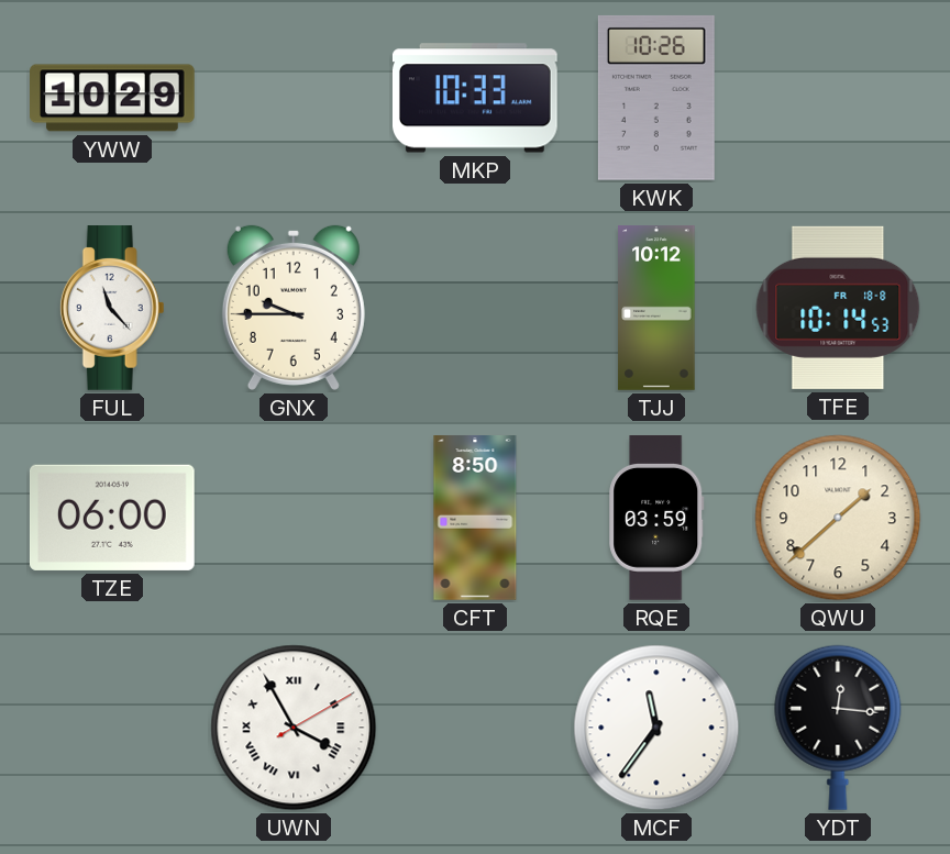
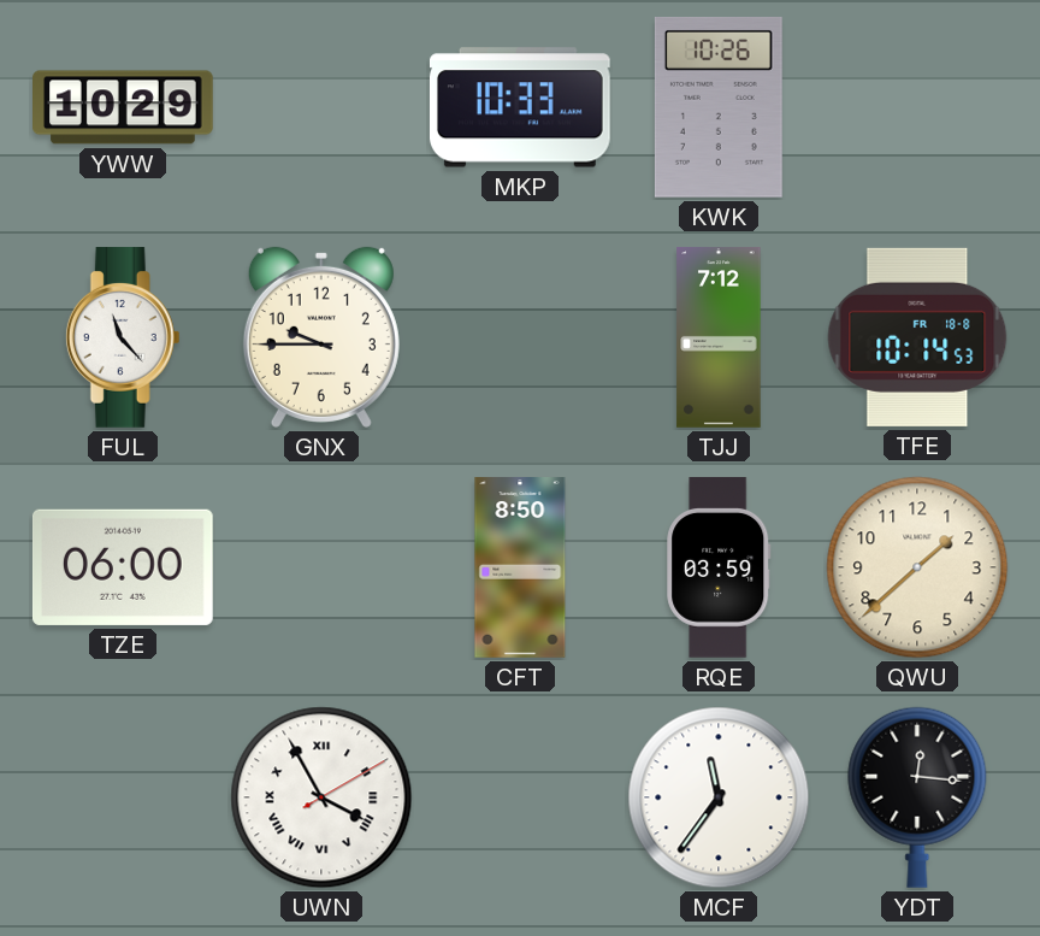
TJJ: 10:12 -> 7:12 (719, 337)
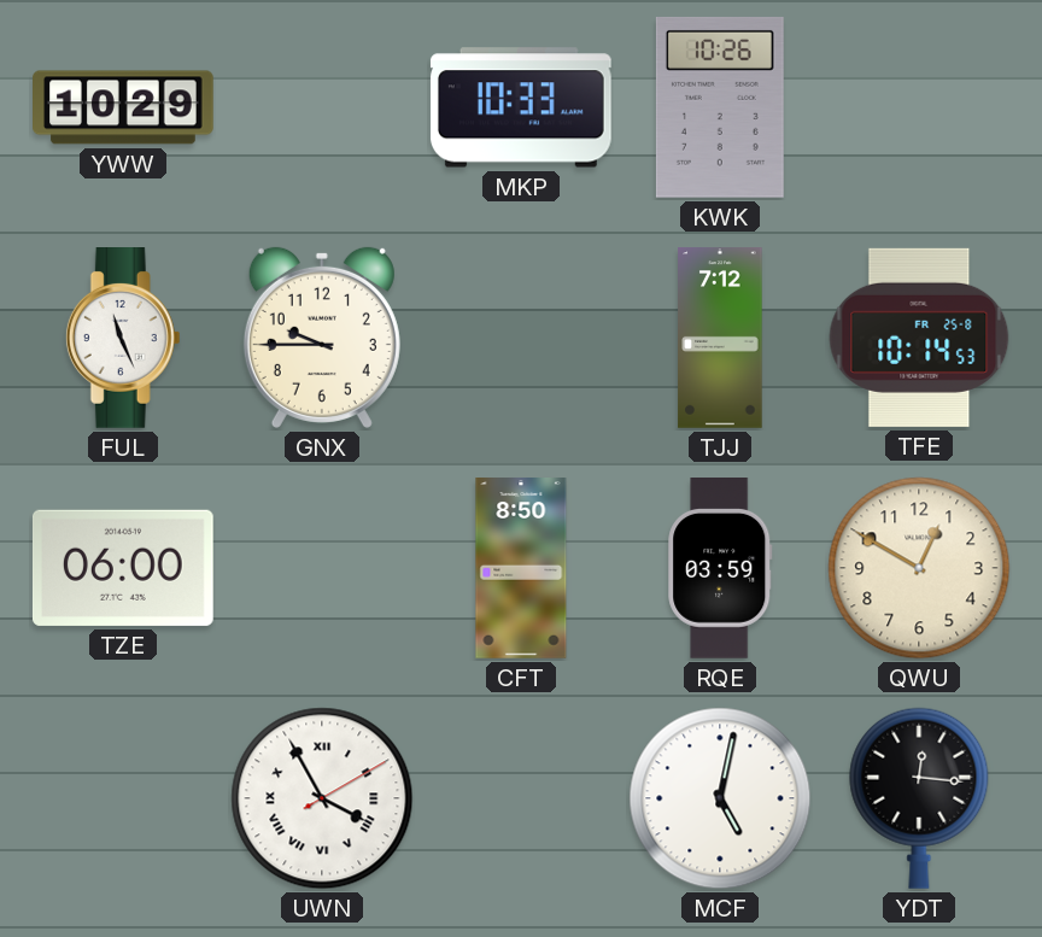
FUL: 11:23 -> 11:26 (123, 339)
TFE date: FR 18-8 -> FR 25-8 (919, 338)
QWU: 1:38 -> 12:50 (919, 568)
MCF: 11:36 -> 5:02 (720, 798)
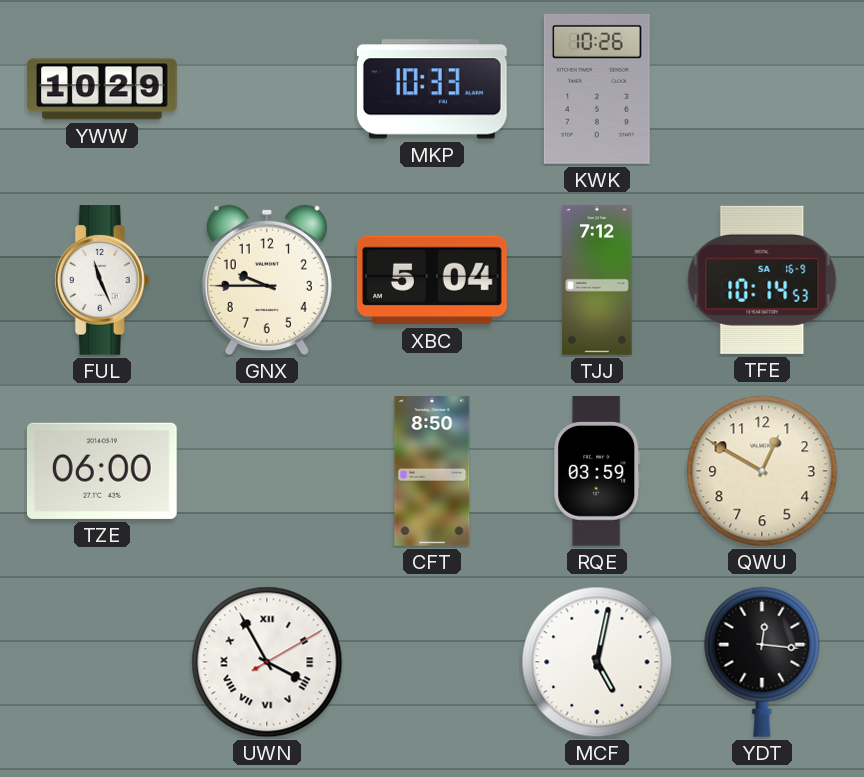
XBC: none -> 5:04 (432, 280)
TFE date: FR 25-8 -> SA 16-9 (762, 280)
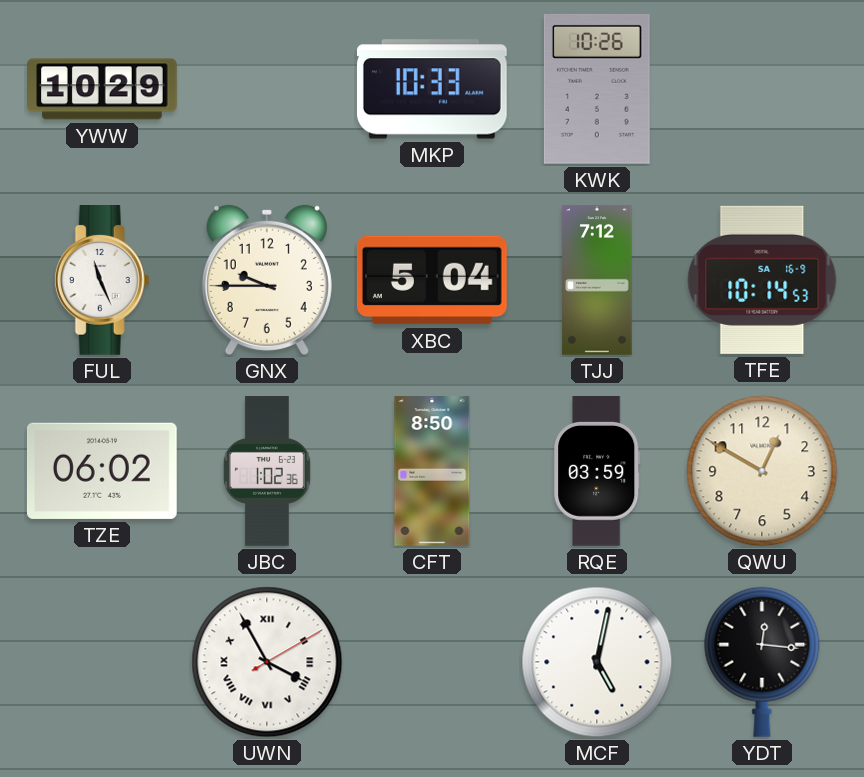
TZE: 06:00 -> 06:02 (102, 471)
JBC: none -> 1:02 (267, 471)
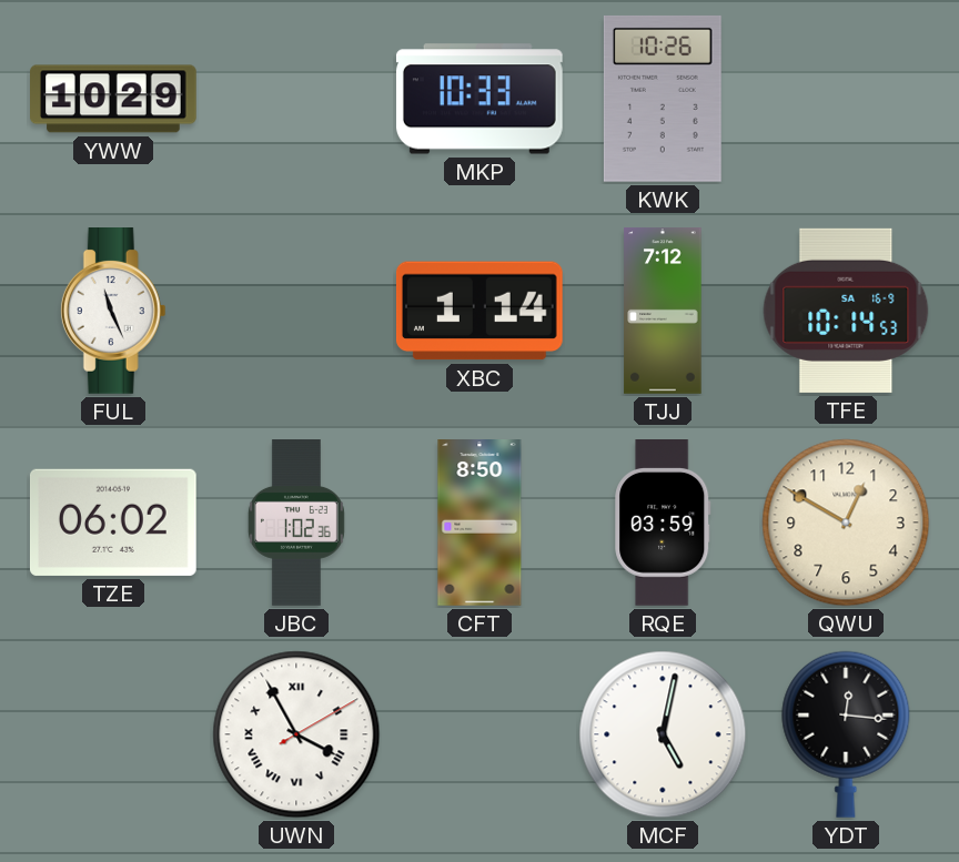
GNX: 9:45 -> none (267, 280)
XBC: 5:04 -> 1:14 (479, 311)
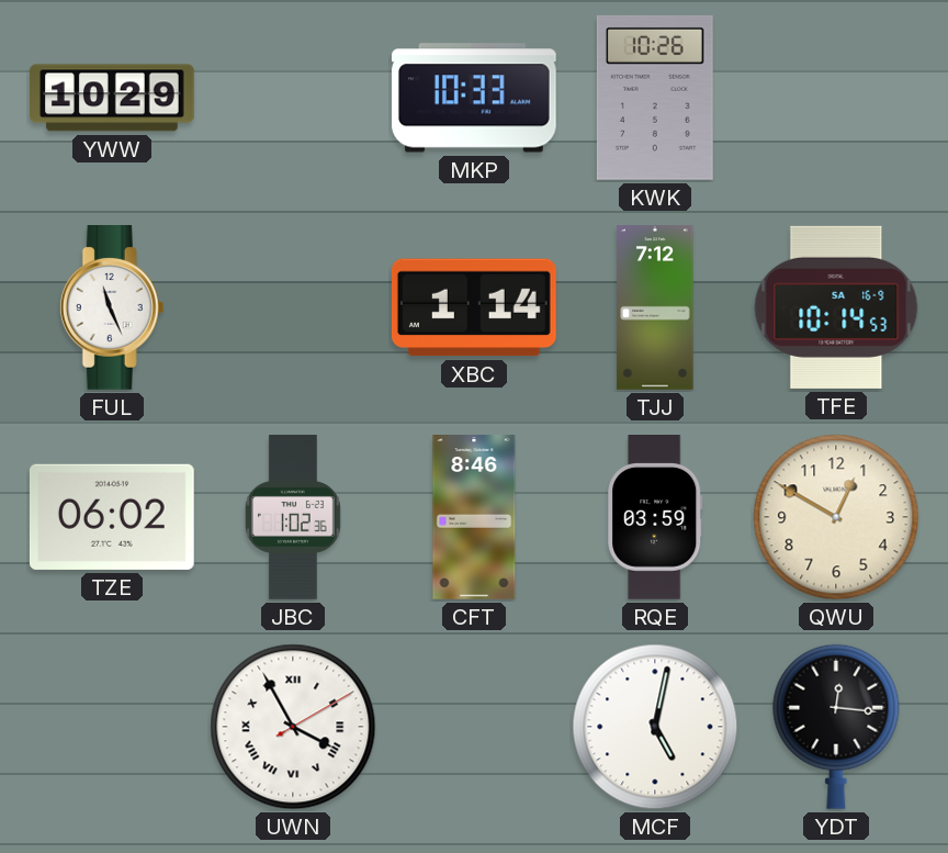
CFT: 8:50 -> 8:46 (474, 517)
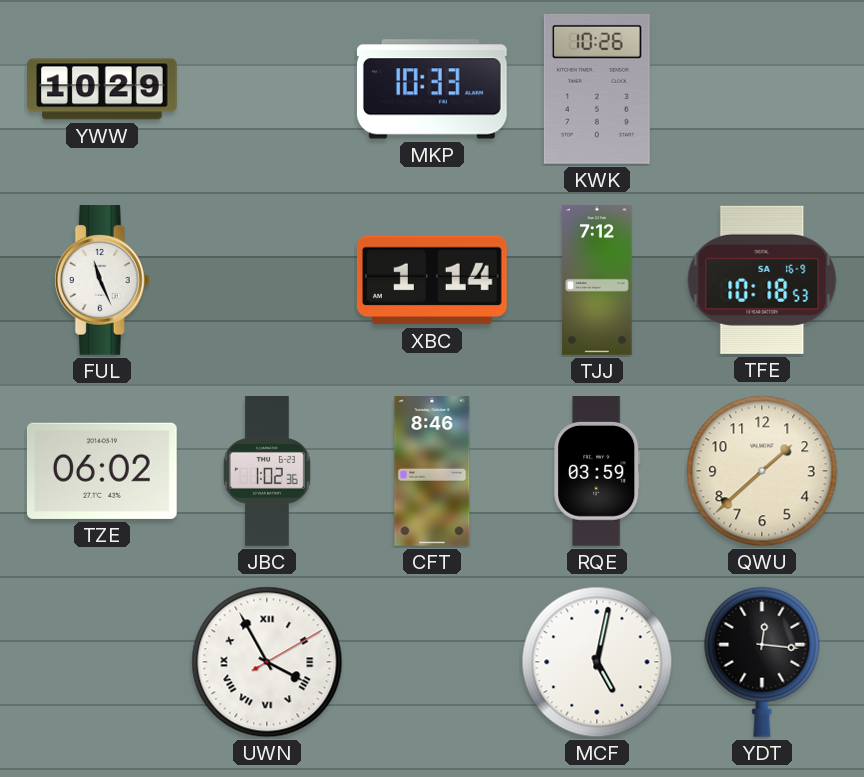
TFE: 10:14 -> 10:18 (762, 280)
QWU: 12:50 -> 1:38 (762, 471)
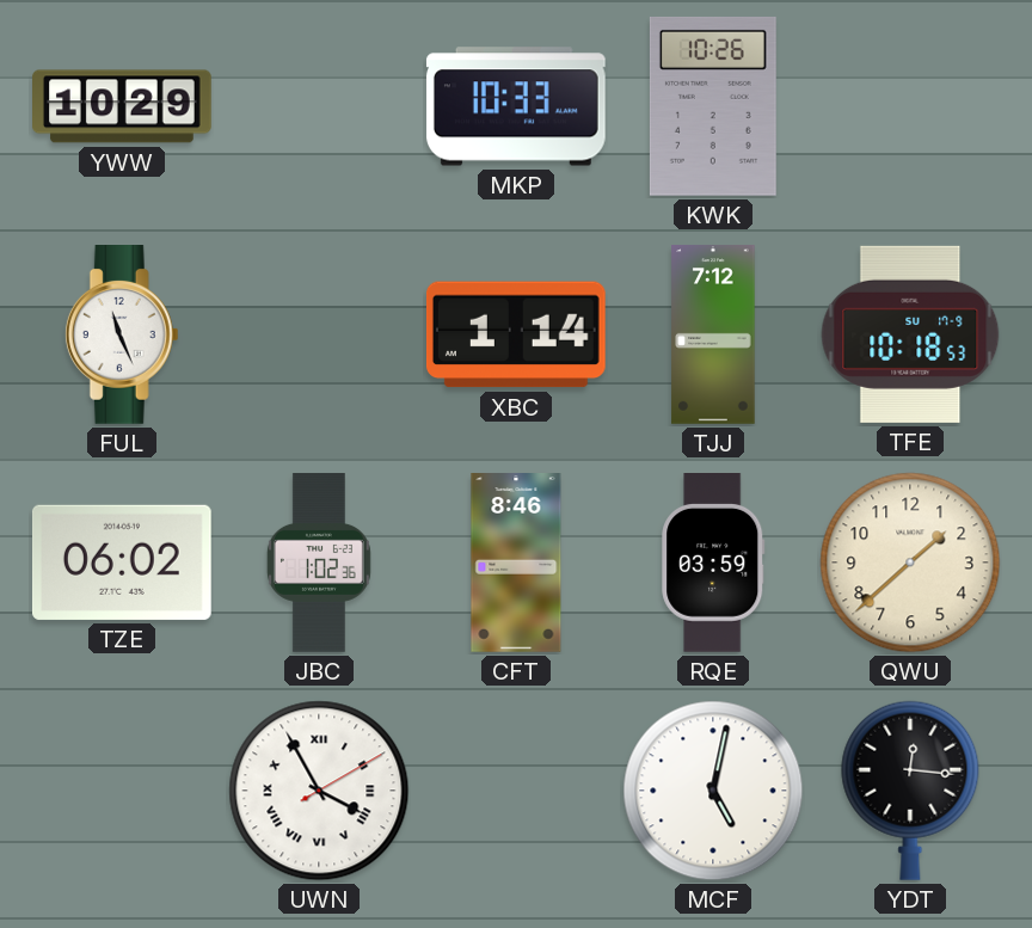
TFE date: SA 16-9 -> SU 17-9 (910, 334)
